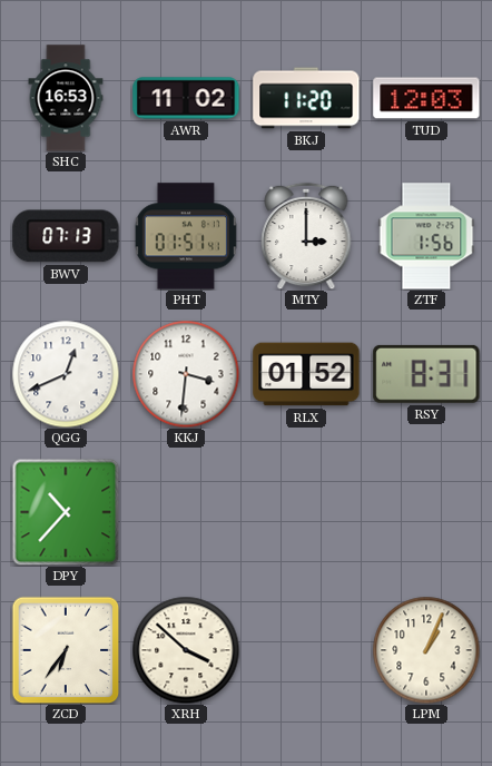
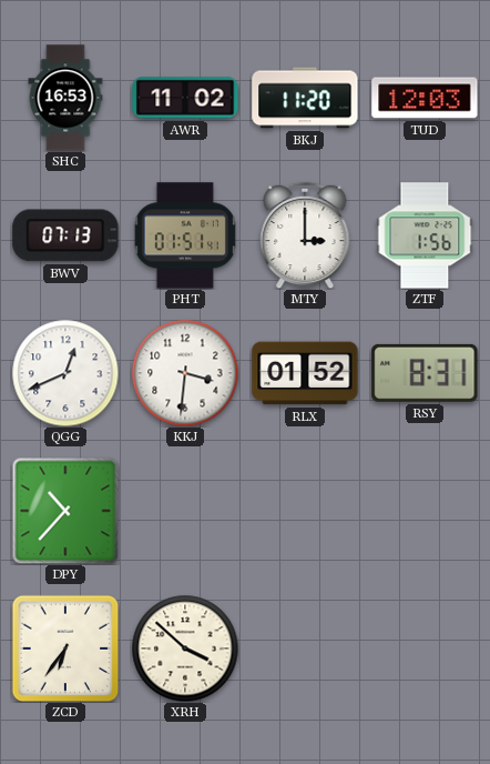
LPM: 1:04 -> none (426, 650)
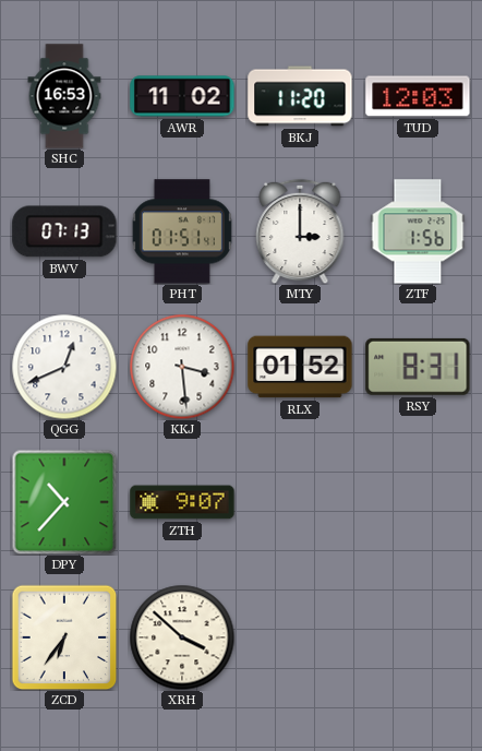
KKJ: 3:31 -> 3:29 (182, 367)
ZTH: none -> 9:07 (182, 502)
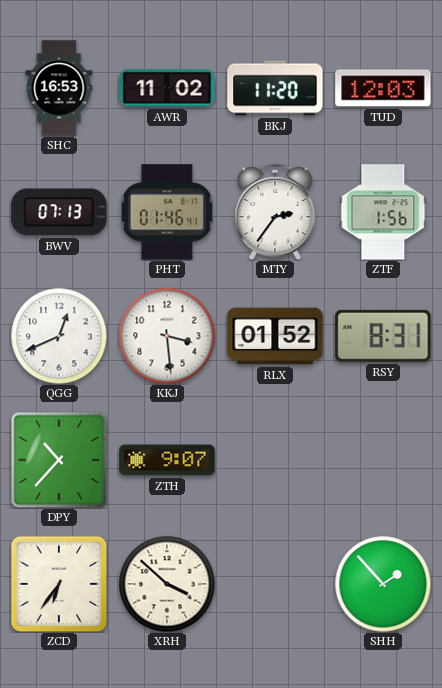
PHT: 01:51 -> 01:46 (167, 212)
MTY: 3:00 -> 2:36 (275, 212)
SHH: none -> 1:53 (383, 584)
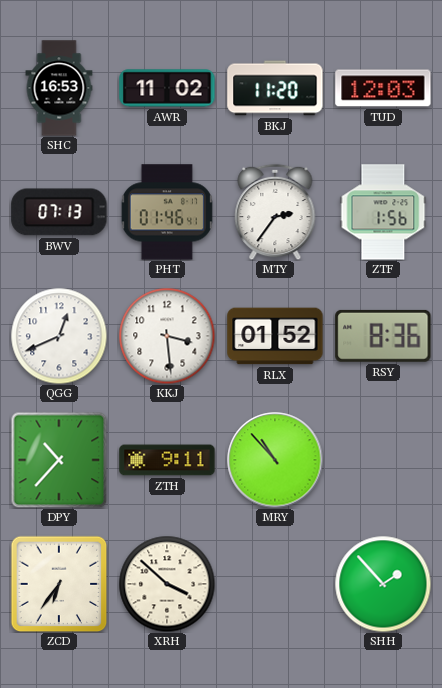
RSY: 8:31 -> 8:36 (383, 336)
ZTH: 9:07 -> 9:11 (167, 460)
MRY: none -> 10:53 (275, 460)
